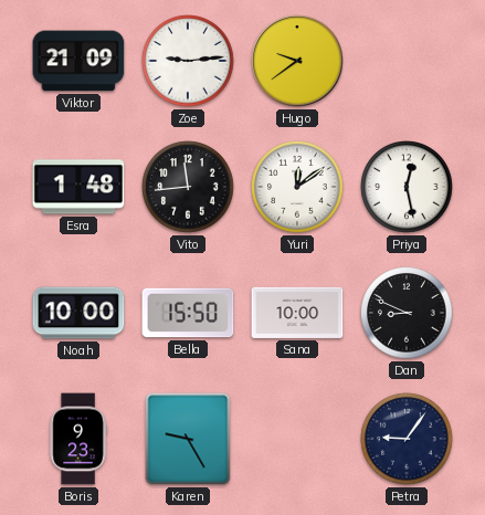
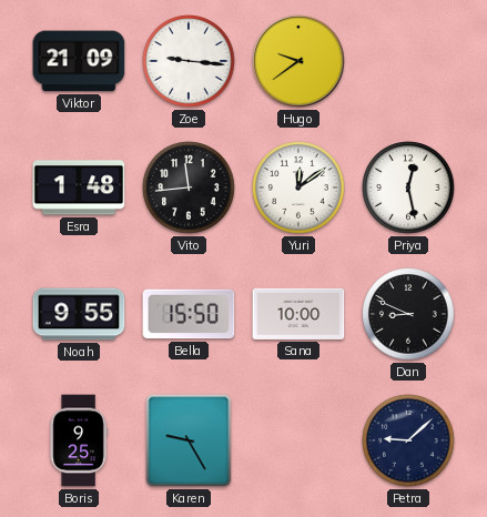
Zoe: 9:14 -> 9:16 (189, 61)
Noah: 10:00 -> 9:55 (79, 314)
Boris: 9:23 -> 9:25 (79, 440)
Petra: 9:06 -> 9:08 (408, 440)
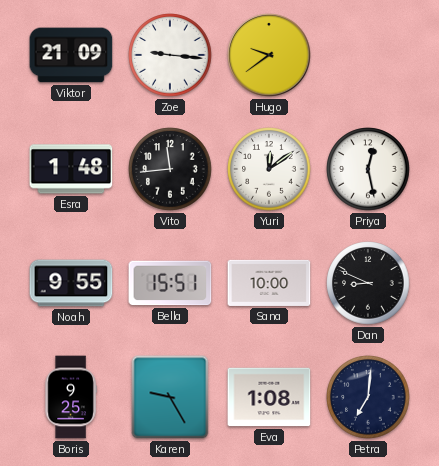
Bella: 15:50 -> 15:51 (170, 283)
Eva: none -> 1:08 (269, 397)
Petra: 9:08 -> 7:01 (368, 397)
